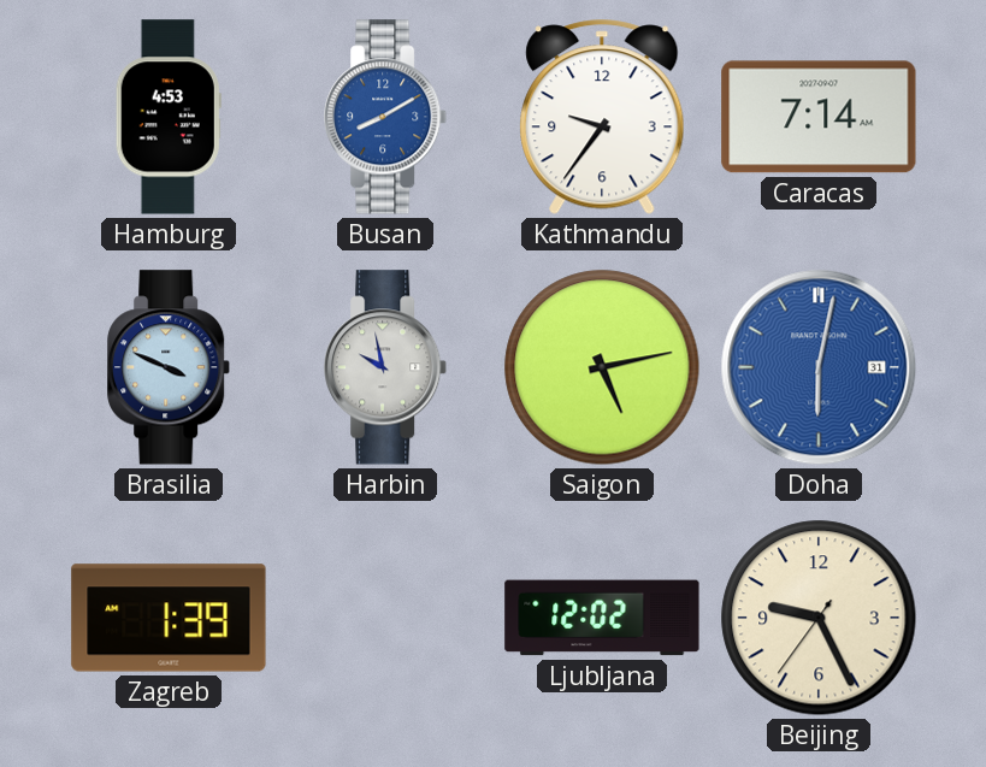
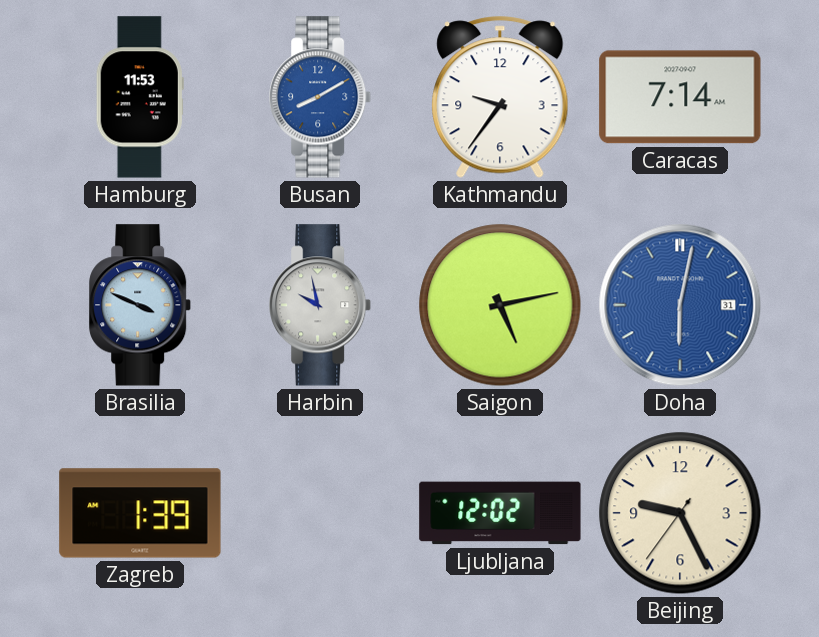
Hamburg: 4:53 -> 11:53 (140, 97)
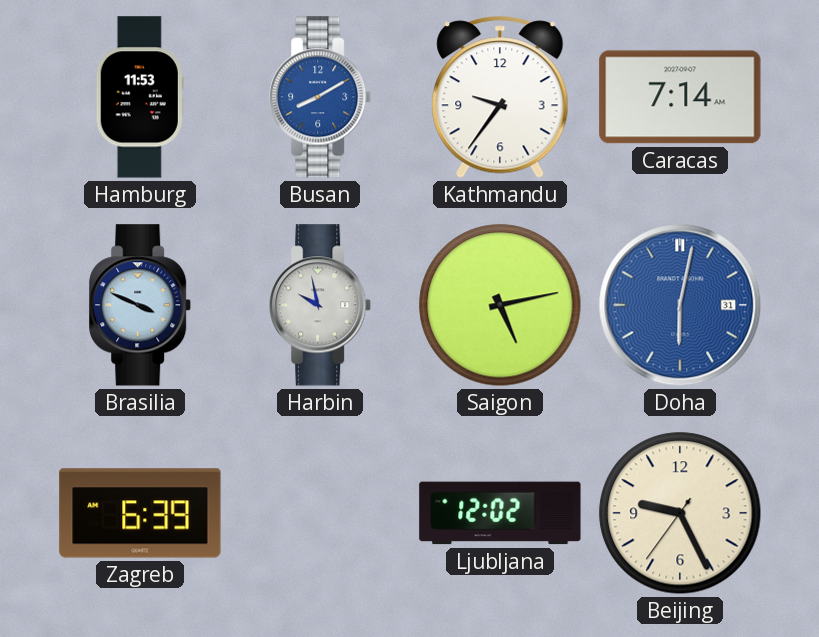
Zagreb: 1:39 -> 6:39 (140, 513)
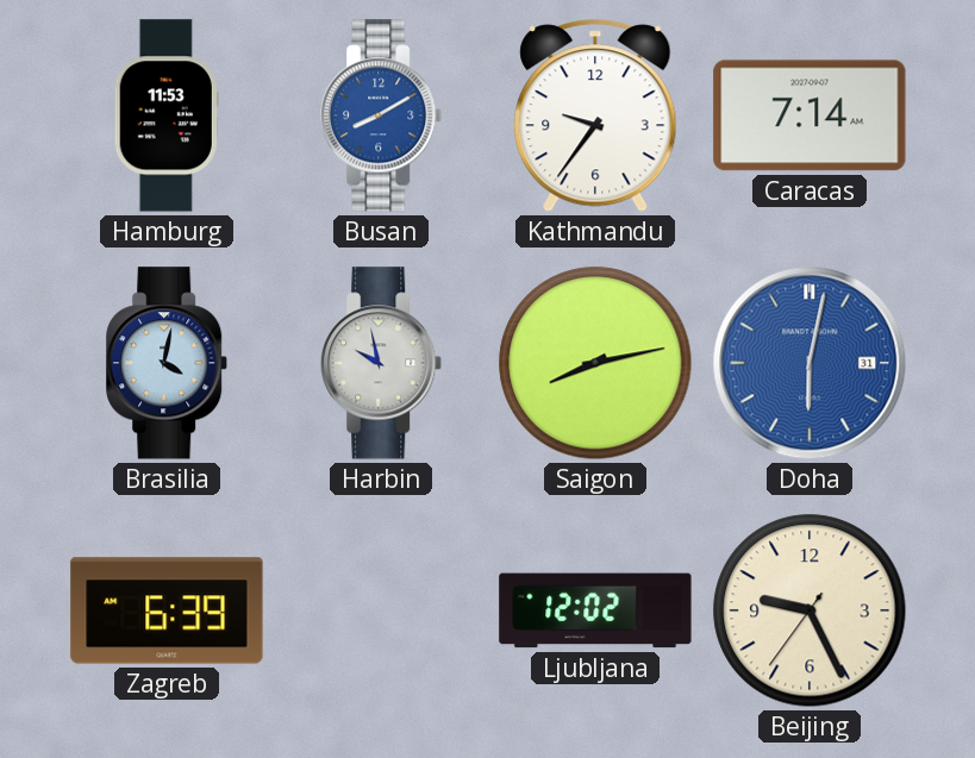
Brasilia: 3:49 -> 4:02 (168, 363)
Saigon: 5:13 -> 8:13 (595, 363)
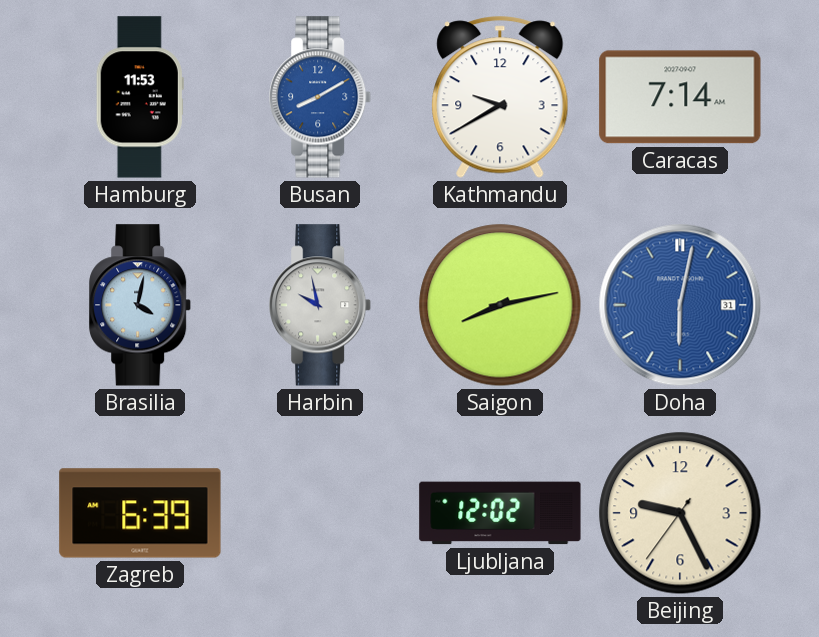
Kathmandu: 9:36 -> 9:40 (500, 97)
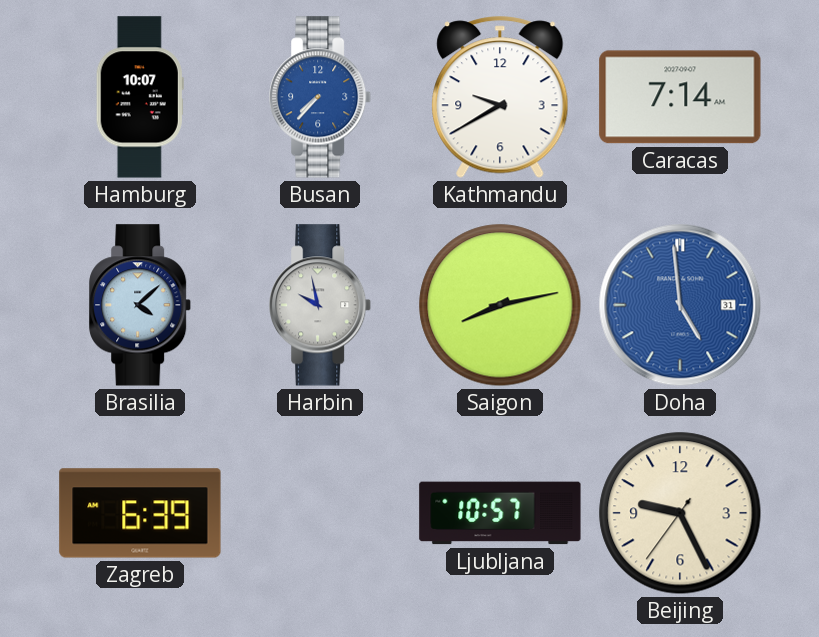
Hamburg: 11:53 -> 10:07 (140, 97)
Busan: 8:10 -> 7:37 (321, 97)
Brasilia: 4:02 -> 4:08 (141, 305)
Doha: 6:02 -> 4:59 (680, 305)
Ljubljana: 12:02 -> 10:57 (500, 513)
